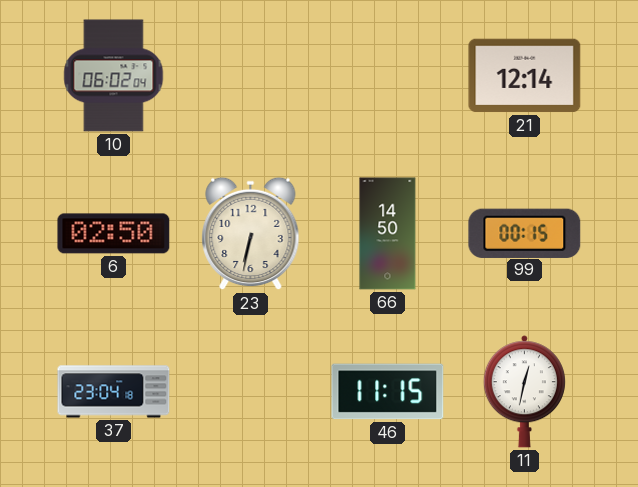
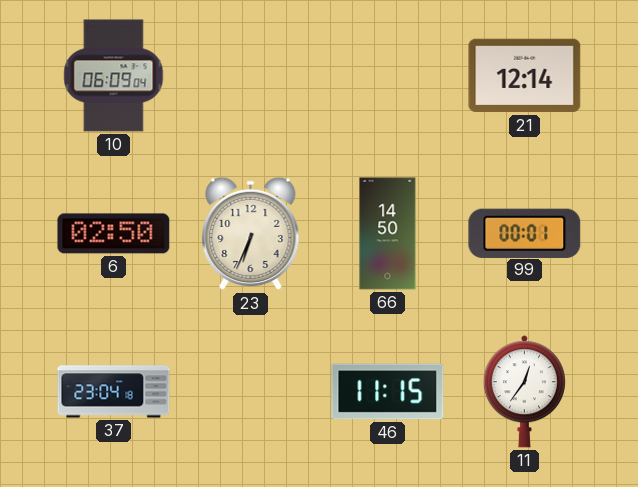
10: 06:02 -> 06:09 (114, 76)
23: 6:32 -> 6:34 (251, 234)
99: 00:15 -> 00:01 (525, 233)
11: 12:32 -> 12:36 (524, 392)
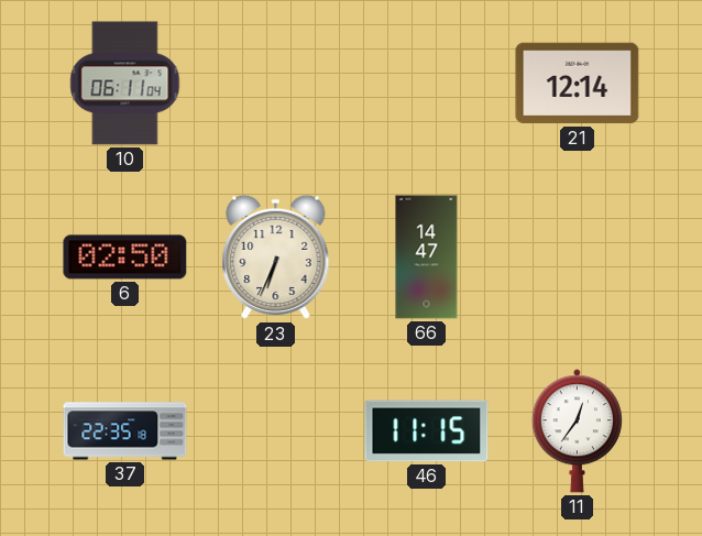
10: 06:09 -> 06:11 (125, 84)
66: 14:50 -> 14:47 (427, 258)
99: 00:01 -> none (525, 233)
37: 23:04 -> 22:35 (125, 431)
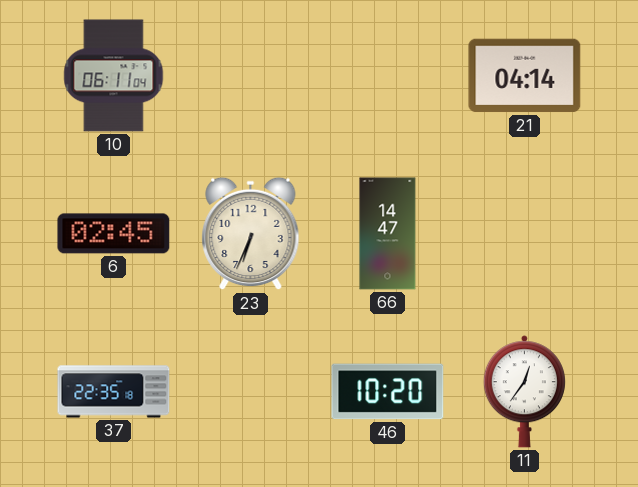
21: 12:14 -> 04:14 (525, 76)
6: 02:50 -> 02:45 (114, 234)
46: 11:15 -> 10:20 (388, 392)
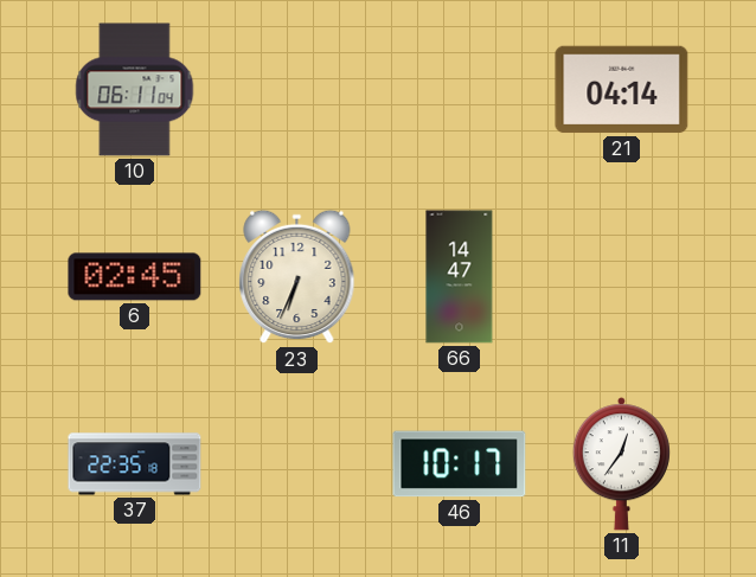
46: 10:20 -> 10:17 (460, 464)
